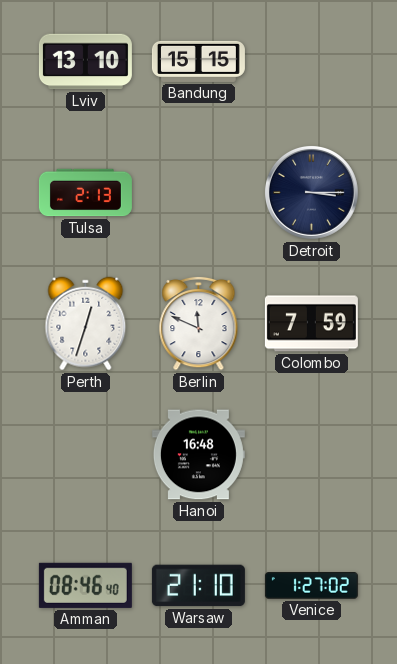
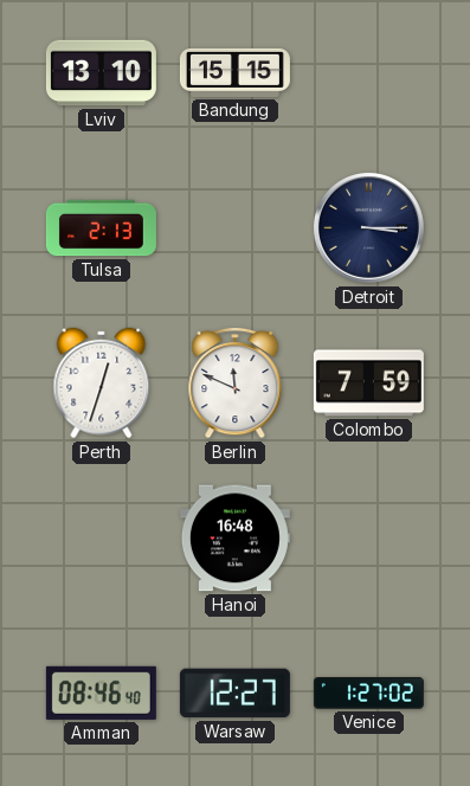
Warsaw: 21:10 -> 12:27 (234, 694)
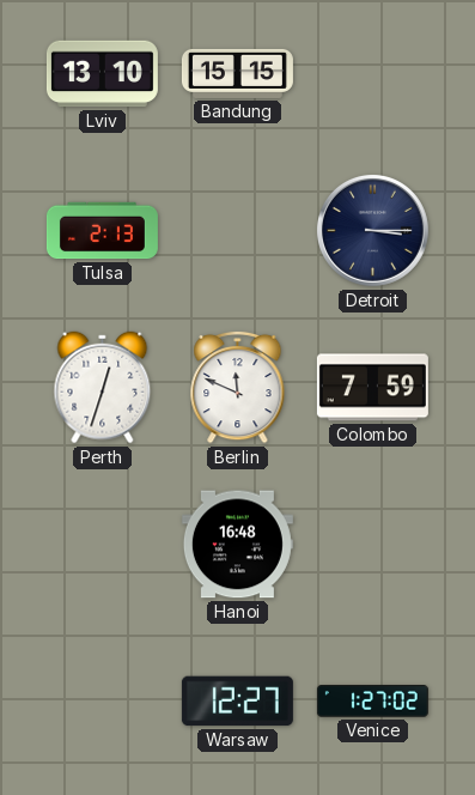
Amman: 08:46 -> none (101, 692)
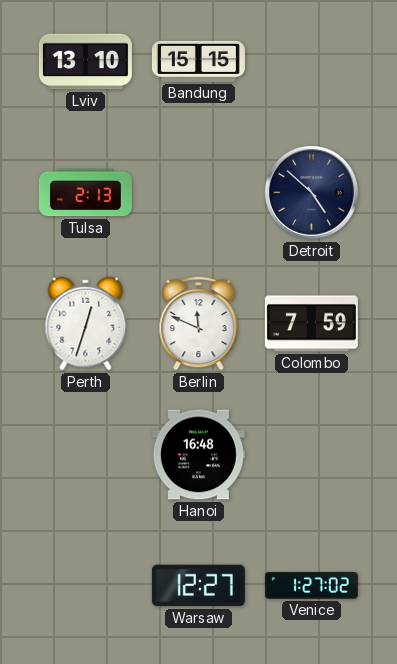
Detroit: 3:15 -> 4:52 (311, 192)
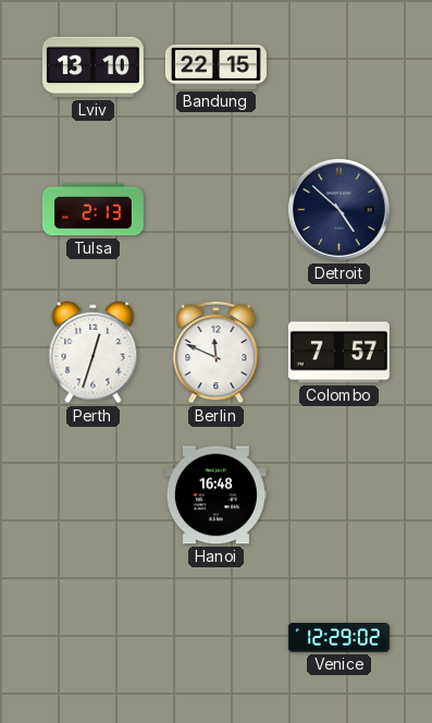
Bandung: 15:15 -> 22:15 (215, 66)
Colombo: 7:59 -> 7:57 (338, 353)
Warsaw: 12:27 -> none (198, 586)
Venice: 1:27 -> 12:29 (338, 638)
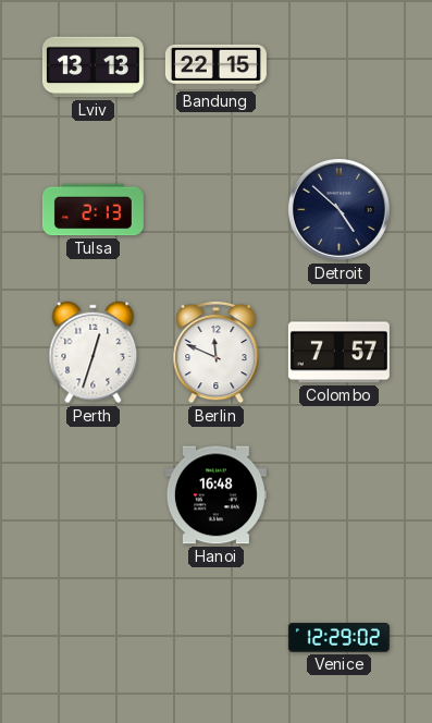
Lviv: 13:10 -> 13:13 (92, 68)
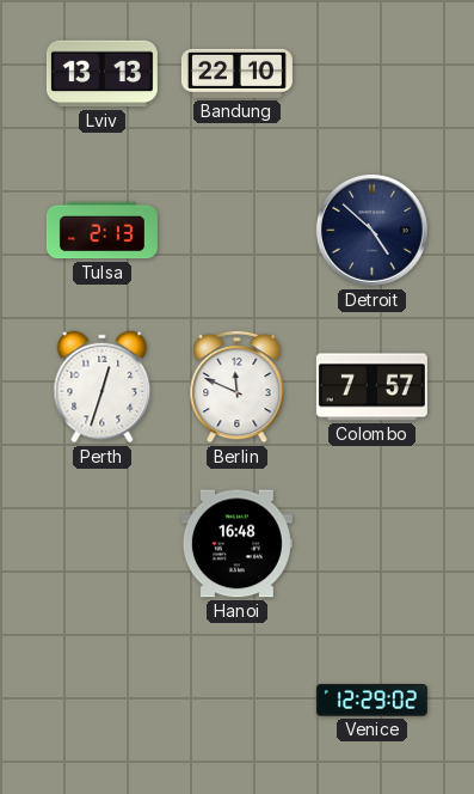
Bandung: 22:15 -> 22:10 (236, 73)
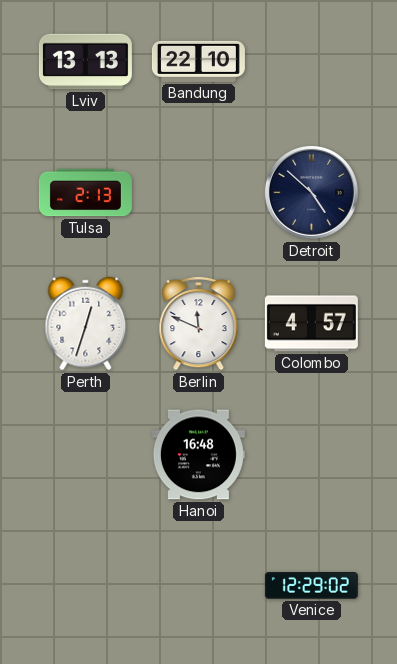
Colombo: 7:57 -> 4:57 (311, 324)
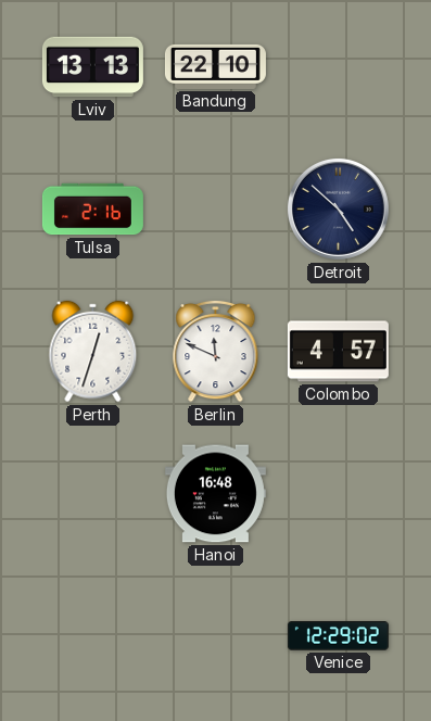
Tulsa: 2:13 -> 2:16 (92, 210)
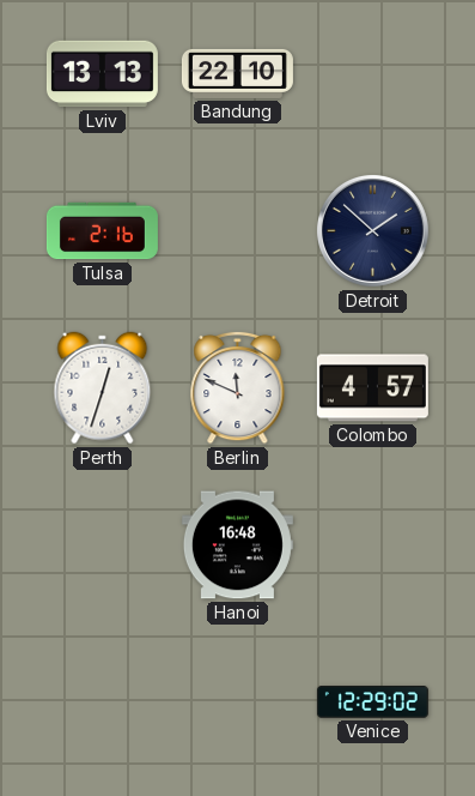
Detroit: 4:52 -> 1:52 (372, 230)
